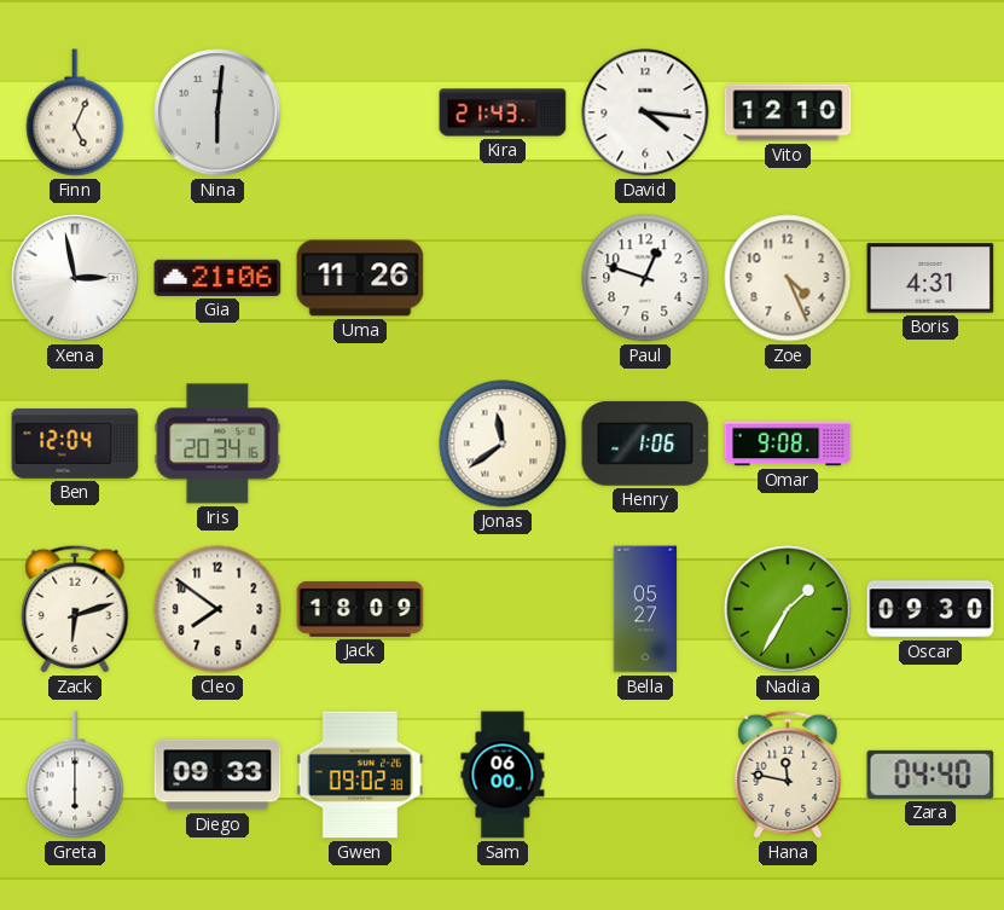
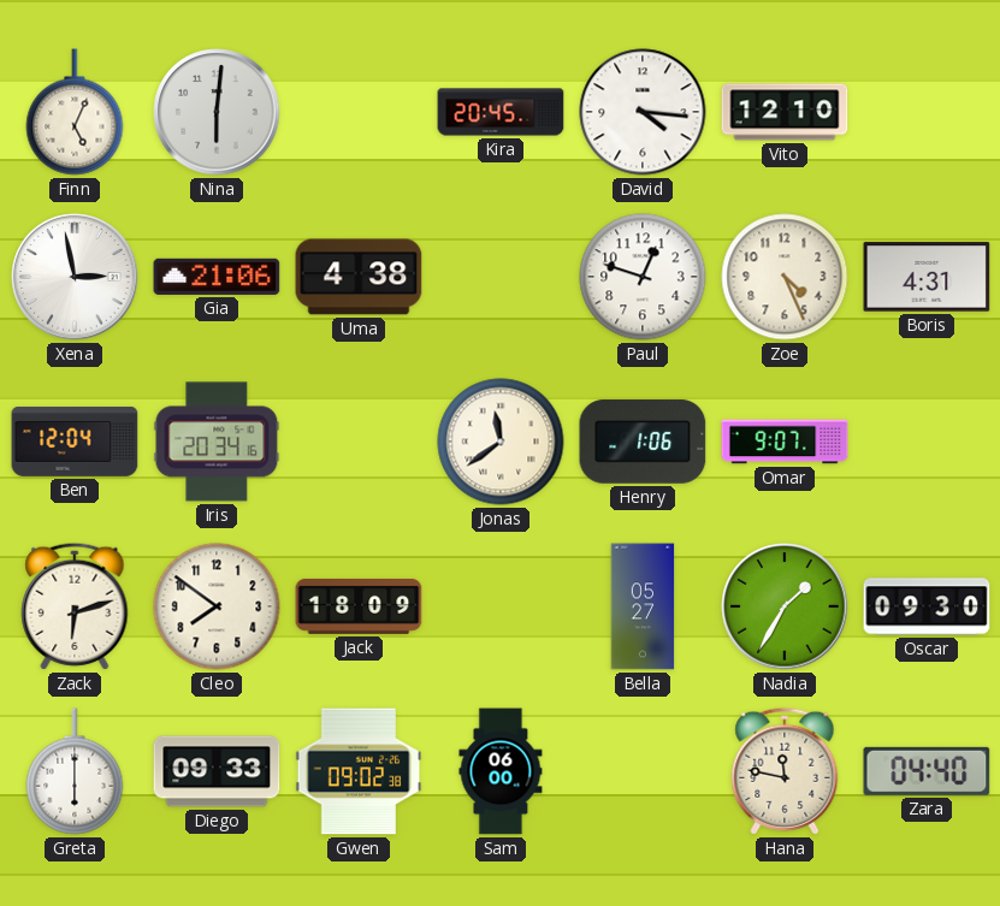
Kira: 21:43 -> 20:45 (501, 112)
Uma: 11:26 -> 4:38 (359, 277)
Omar: 9:08 -> 9:07 (785, 442)
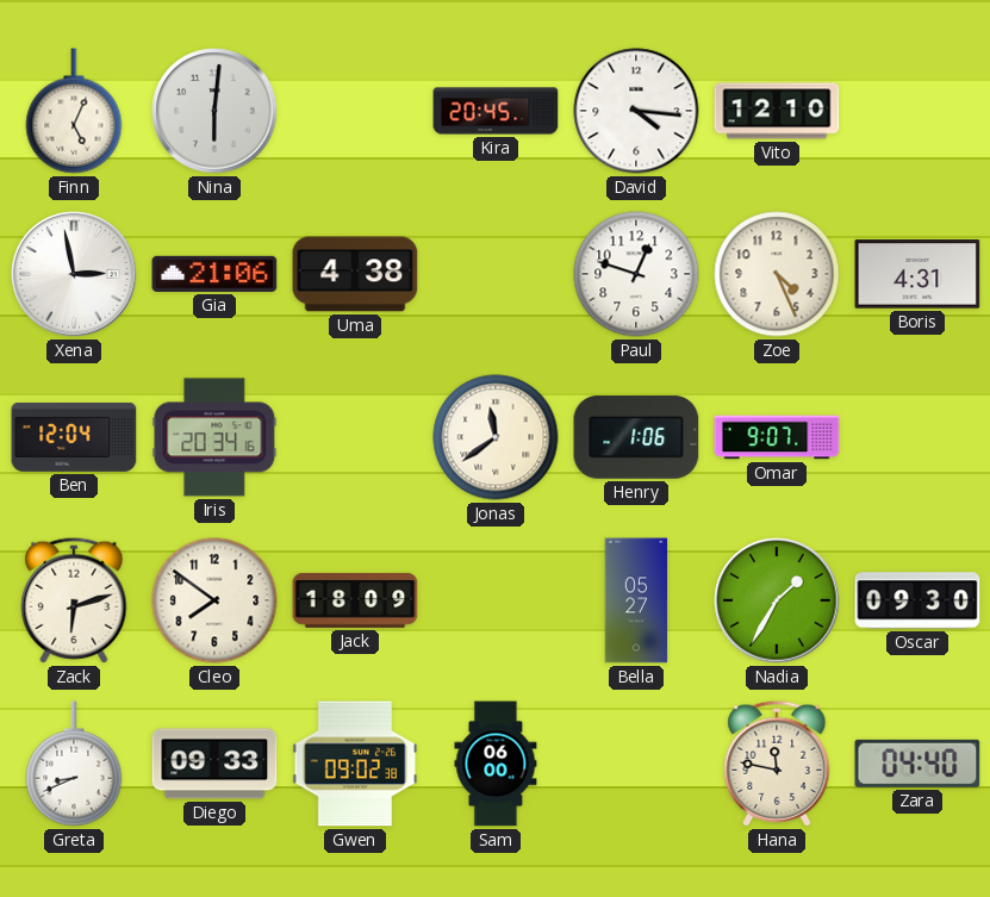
Greta: 6:00 -> 8:41 (74, 764)
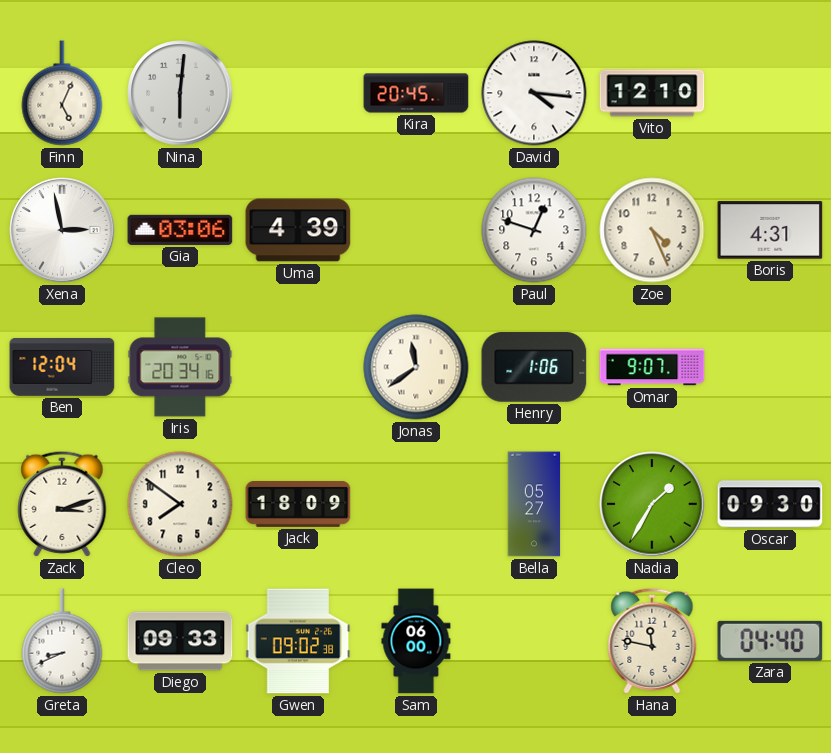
Gia: 21:06 -> 03:06 (180, 230)
Uma: 4:38 -> 4:39 (298, 230)
Zack: 6:12 -> 3:12 (62, 504)
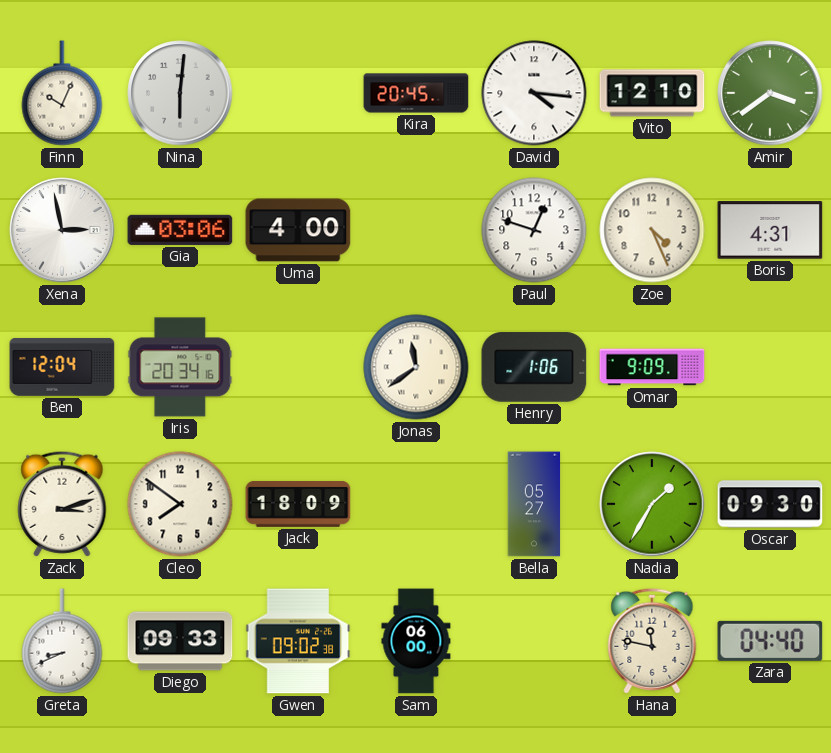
Finn: 5:04 -> 10:04 (62, 93)
Amir: none -> 3:39 (770, 93)
Uma: 4:39 -> 4:00 (298, 230)
Omar: 9:07 -> 9:09 (652, 367)
